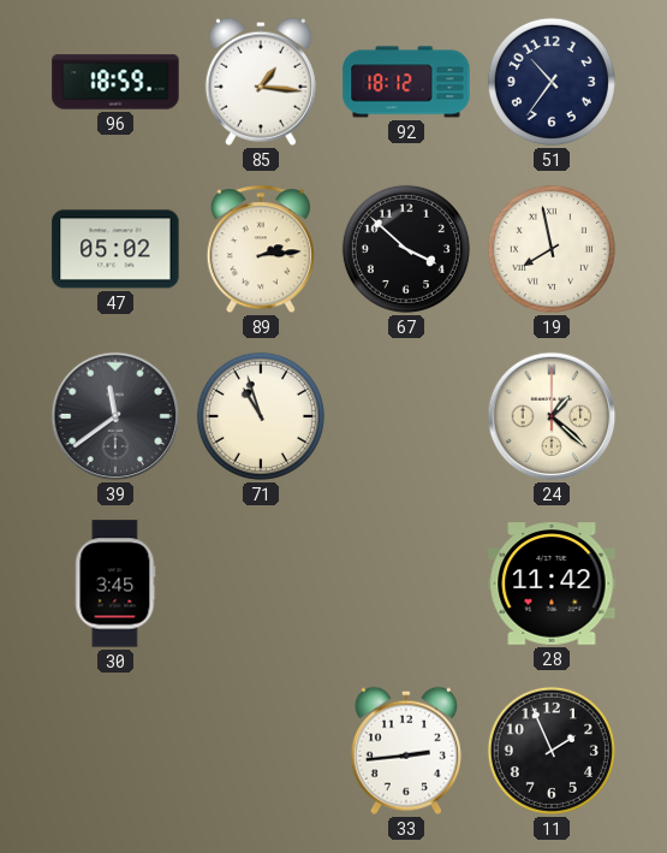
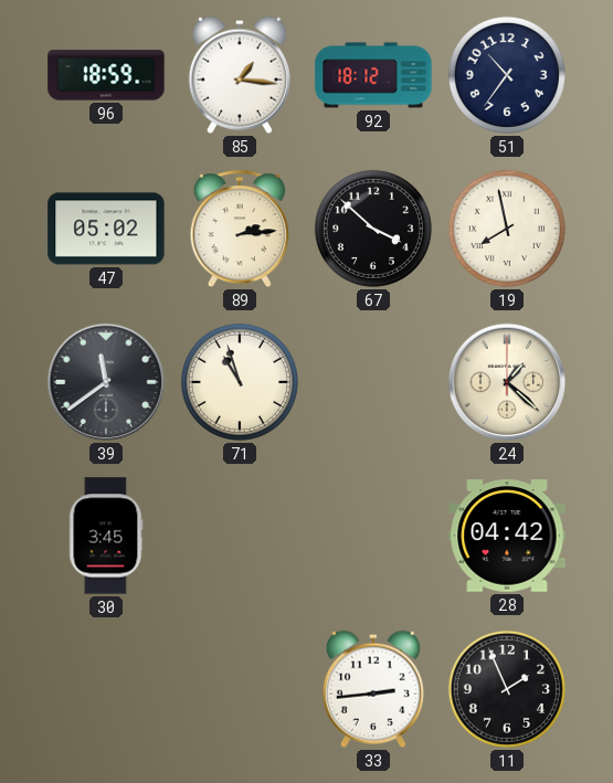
28: 11:42 -> 04:42 (507, 536)
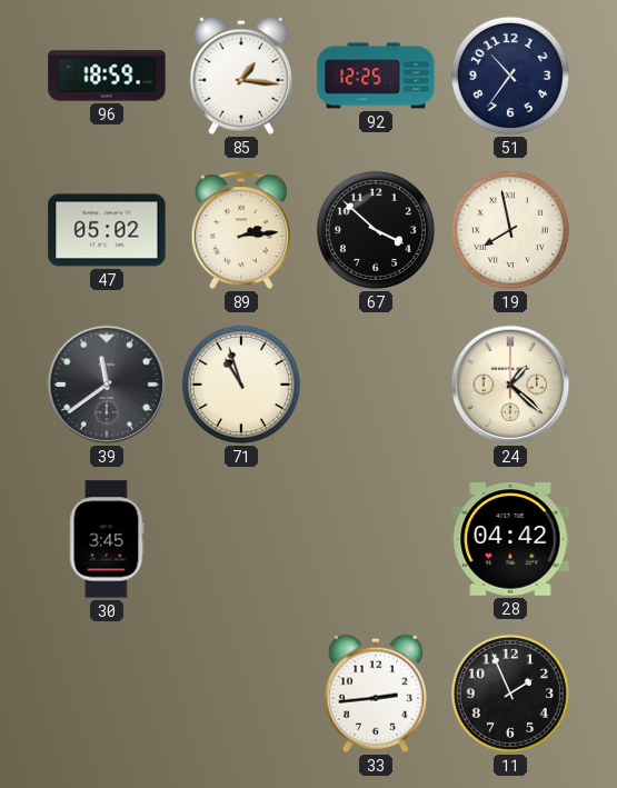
92: 18:12 -> 12:25 (376, 76)
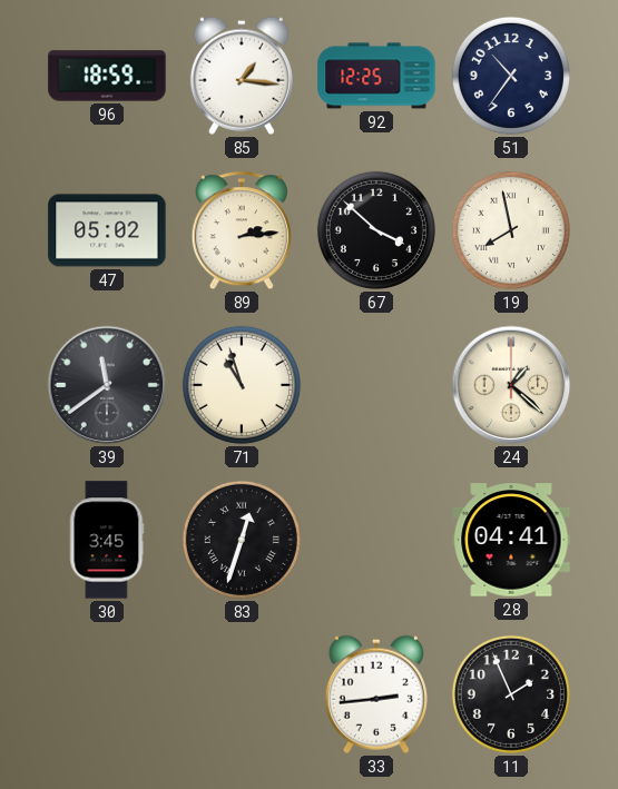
83: none -> 12:33 (242, 540)
28: 04:42 -> 04:41 (511, 540)
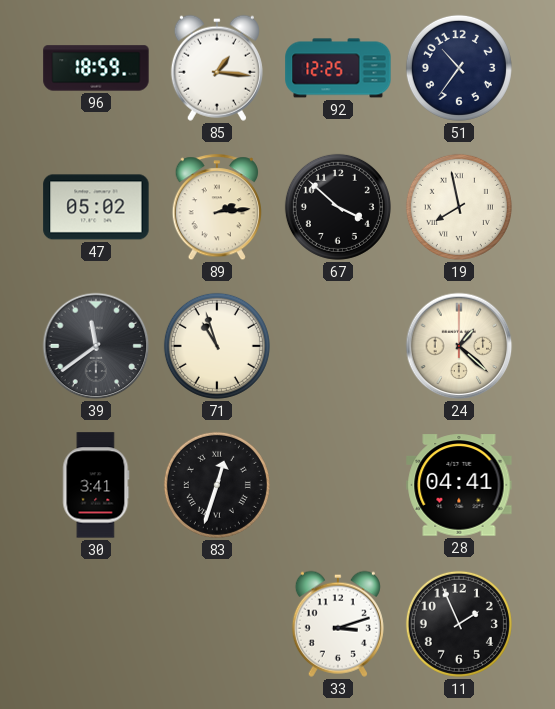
30: 3:45 -> 3:41 (96, 485)
33: 2:44 -> 3:12 (338, 624)
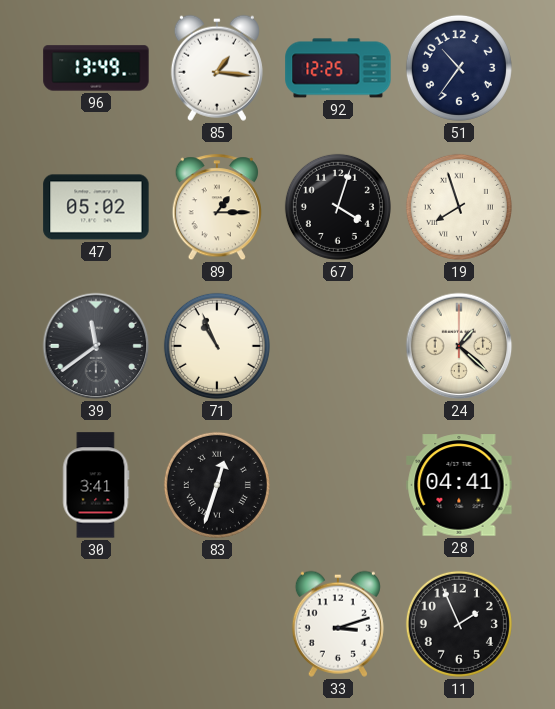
96: 18:59 -> 13:49 (96, 68)
89: 2:14 -> 1:15 (216, 208)
67: 3:52 -> 4:03 (338, 207)
19: 7:58 -> 7:57 (459, 207)
71: 10:57 -> 10:56 (217, 346)
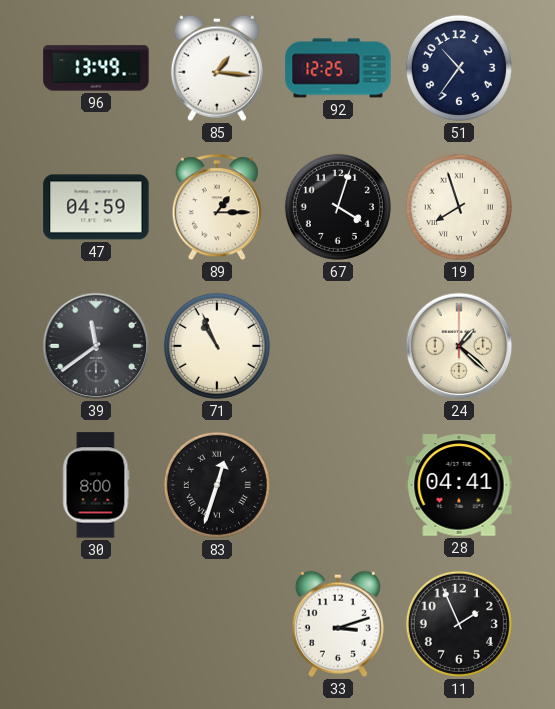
47: 05:02 -> 04:59 (96, 207)
30: 3:41 -> 8:00 (96, 485)
